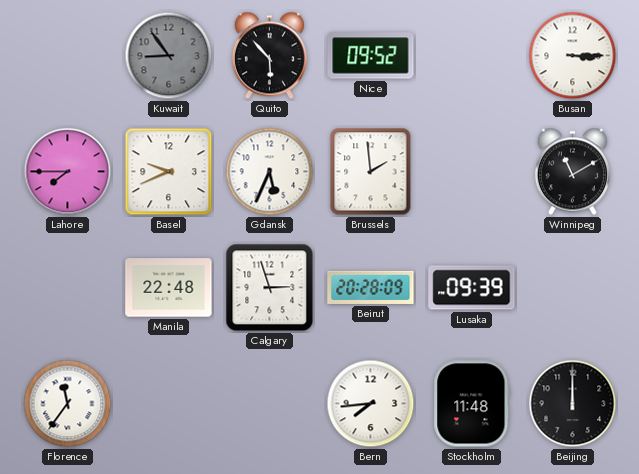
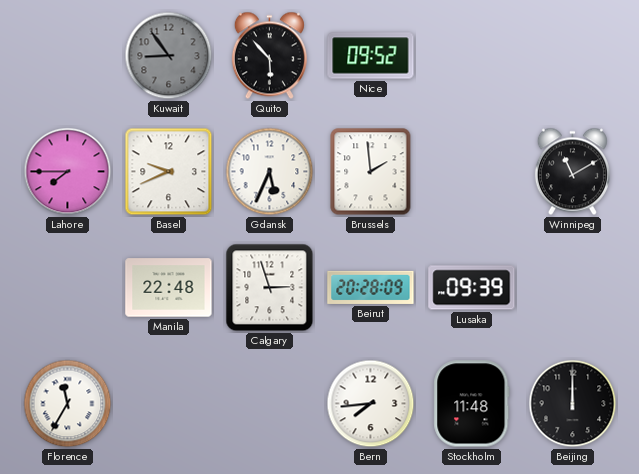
Busan: 3:15 -> none (573, 56)
Florence: 11:36 -> 11:35 (68, 404)
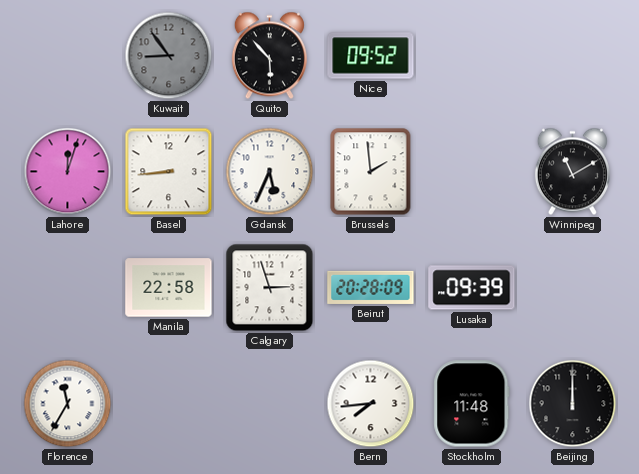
Lahore: 7:45 -> 12:03 (68, 172)
Basel: 9:41 -> 8:44 (169, 172)
Manila: 22:48 -> 22:58 (169, 288)
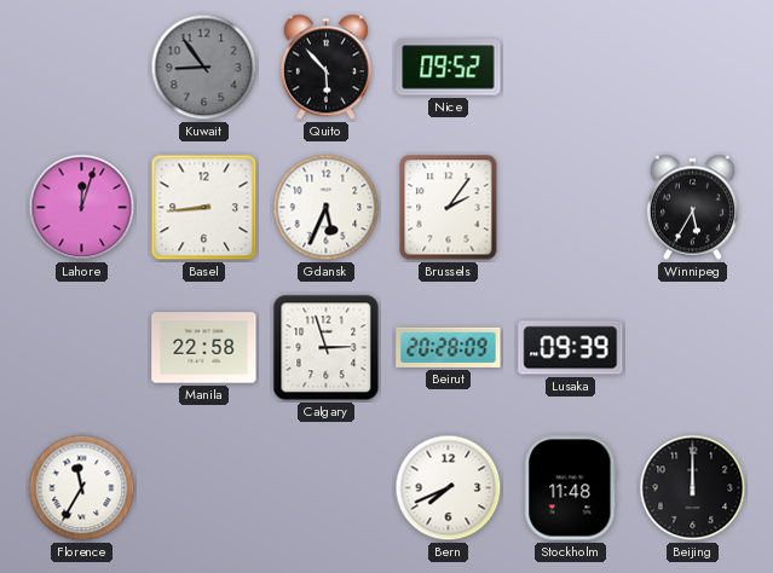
Brussels: 1:59 -> 2:06 (449, 208)
Winnipeg: 11:10 -> 5:35 (692, 208)
Bern: 7:44 -> 7:41 (449, 488)
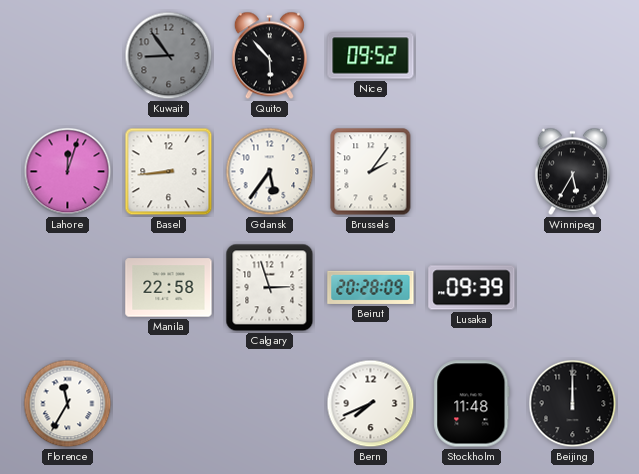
Gdansk: 5:34 -> 5:36 (270, 172)
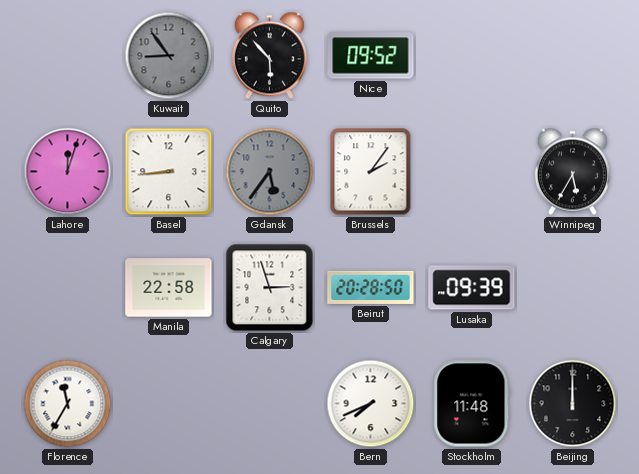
Gdansk dial: white -> grey (270, 172)
Beirut: 20:28:09 -> 20:28:50 (371, 287)
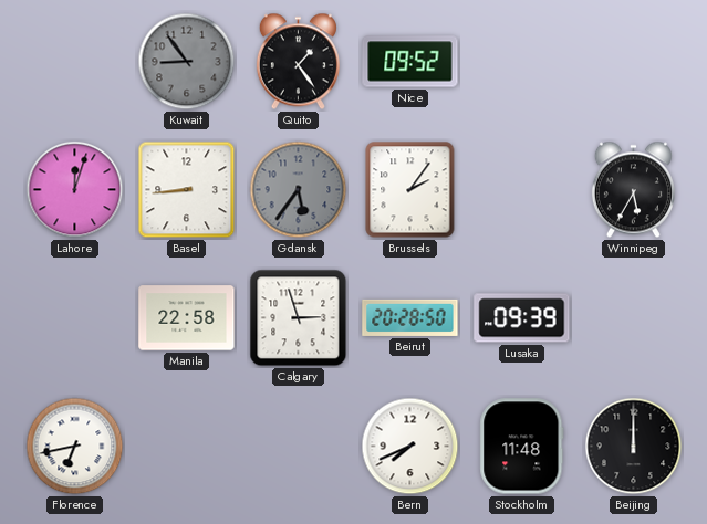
Quito: 5:53 -> 1:24 (298, 62)
Florence: 11:35 -> 6:43 (75, 447)
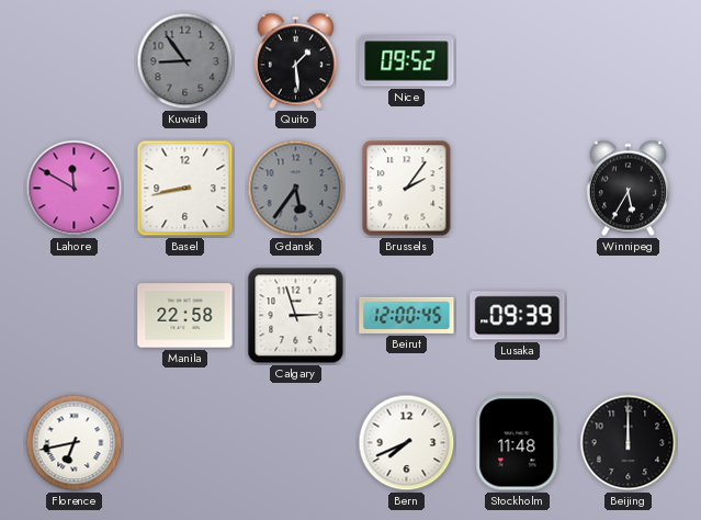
Quito: 1:24 -> 1:29 (295, 61)
Lahore: 12:03 -> 11:50 (75, 189)
Basel: 8:44 -> 8:43 (185, 189)
Beirut: 20:28 -> 12:00 (407, 315)
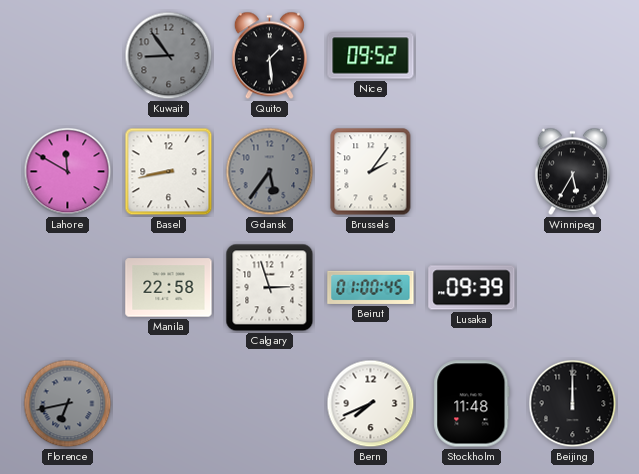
Beirut: 12:00 -> 01:00 (371, 287)
Florence dial: white -> grey (68, 404)
